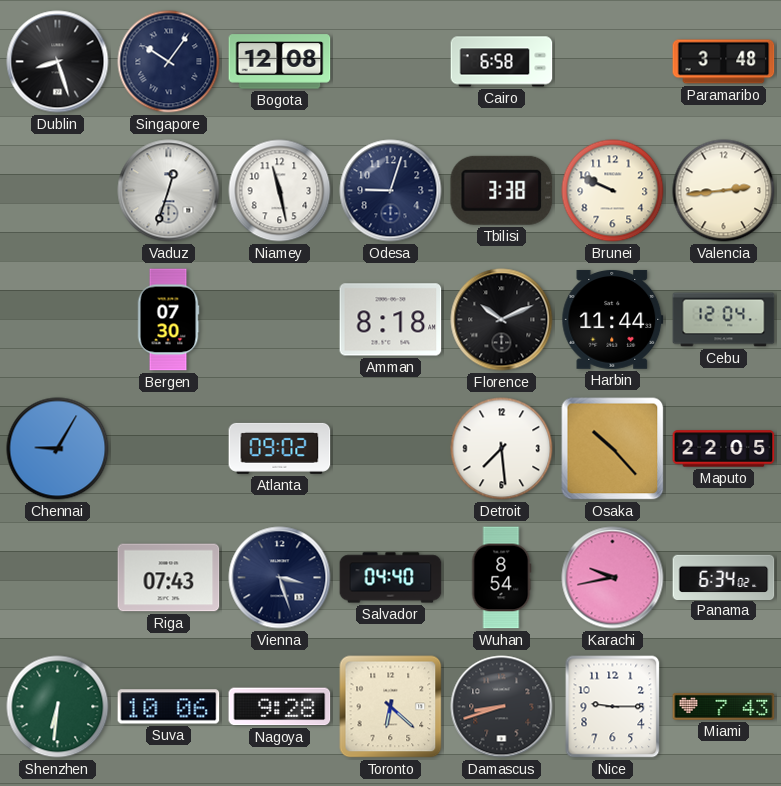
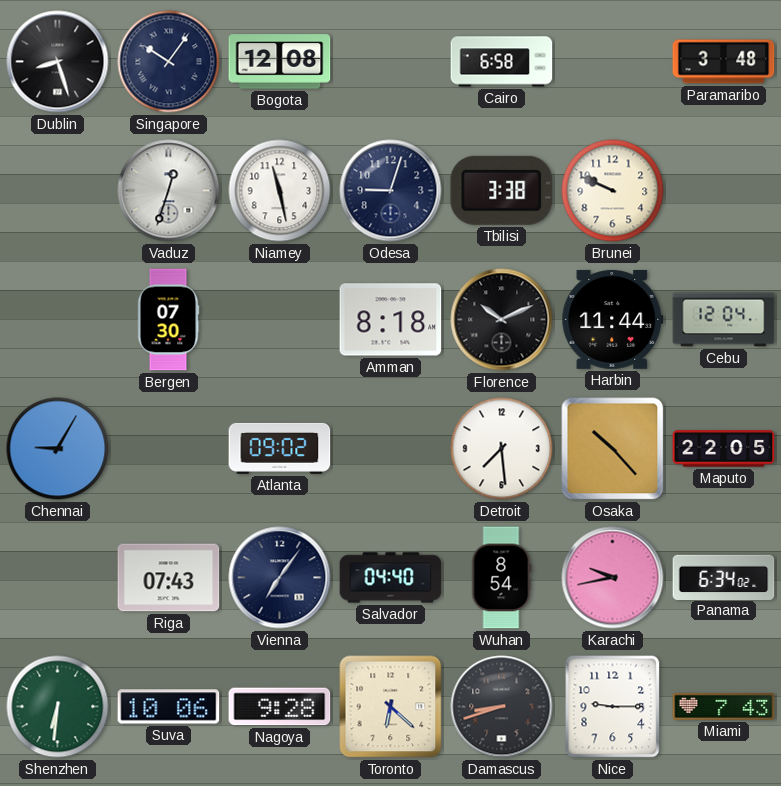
Valencia: 2:44 -> none (724, 191)
Vienna: 3:27 -> 7:06 (280, 578)
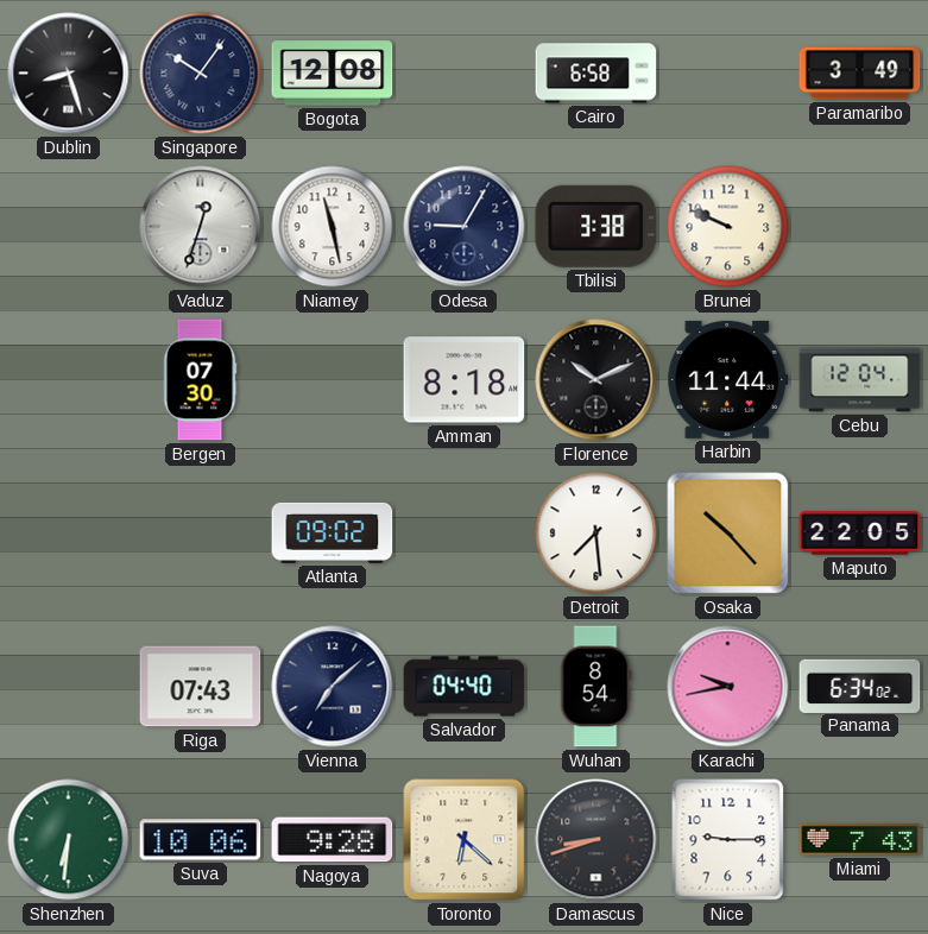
Paramaribo: 3:48 -> 3:49 (860, 74)
Odesa: 9:03 -> 9:05 (465, 227)
Chennai: 9:05 -> none (58, 449)
Vienna: 7:06 -> 7:08 (333, 687)
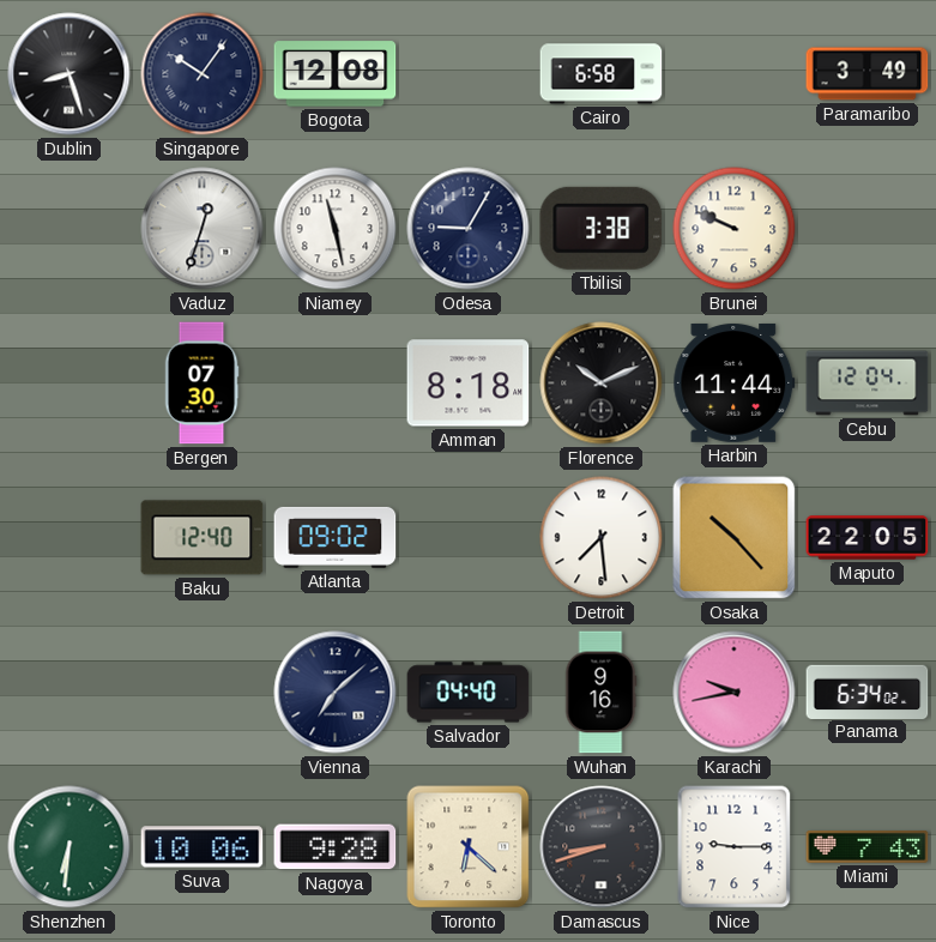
Baku: none -> 12:40 (203, 538)
Riga: 07:43 -> none (201, 687)
Wuhan: 8:54 -> 9:16 (600, 693)
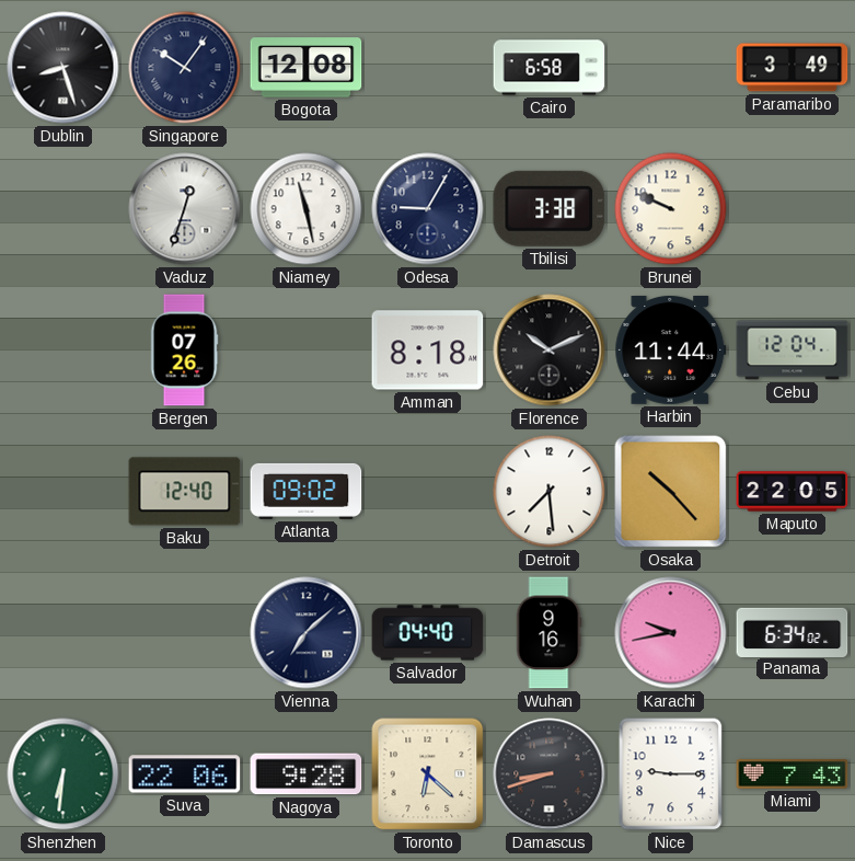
Bergen: 07:30 -> 07:26 (184, 351)
Suva: 10:06 -> 22:06 (185, 774)
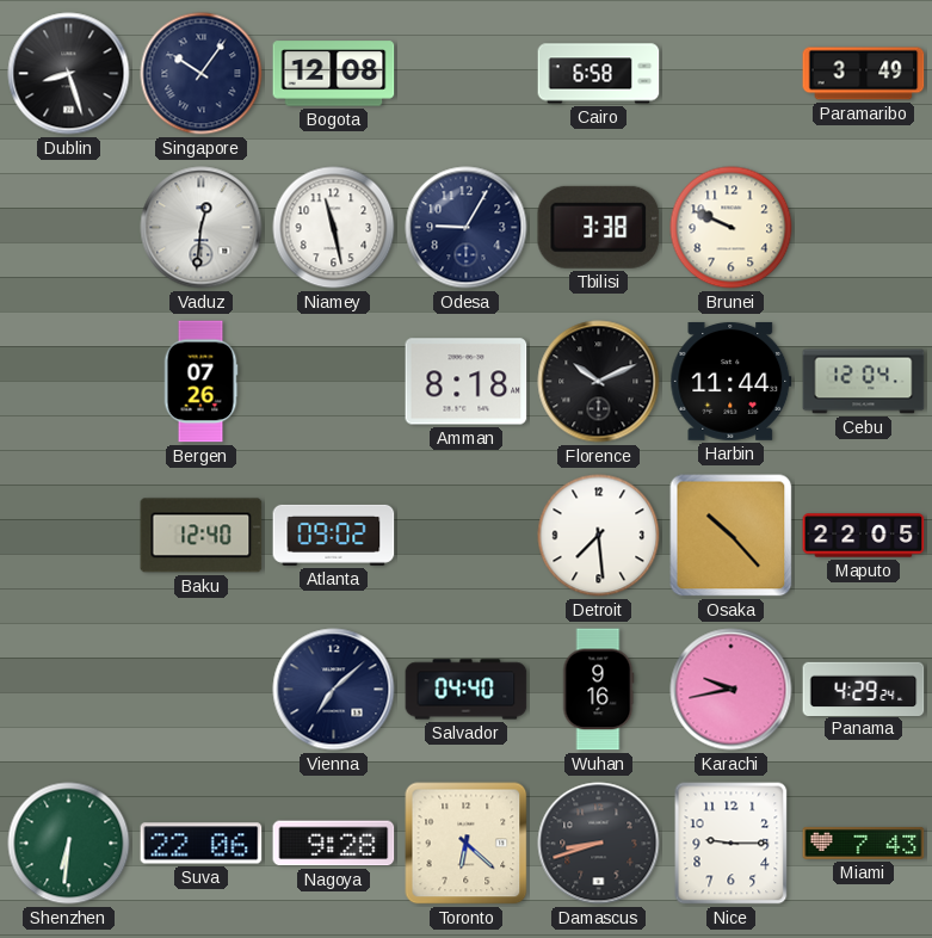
Vaduz: 12:33 -> 12:31 (202, 228)
Panama: 6:34 -> 4:29 (864, 689)
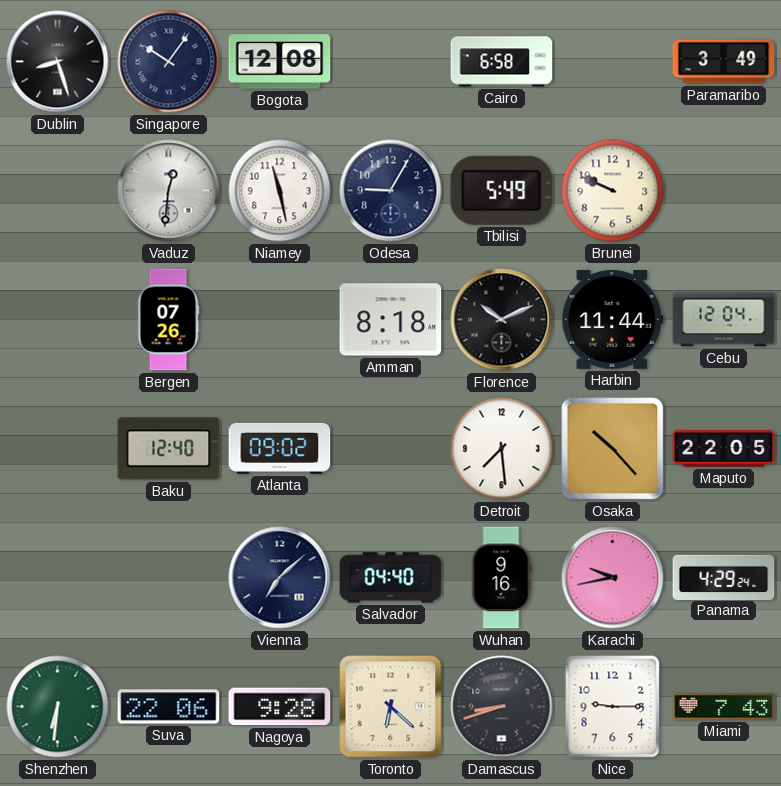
Tbilisi: 3:38 -> 5:49 (502, 190)
